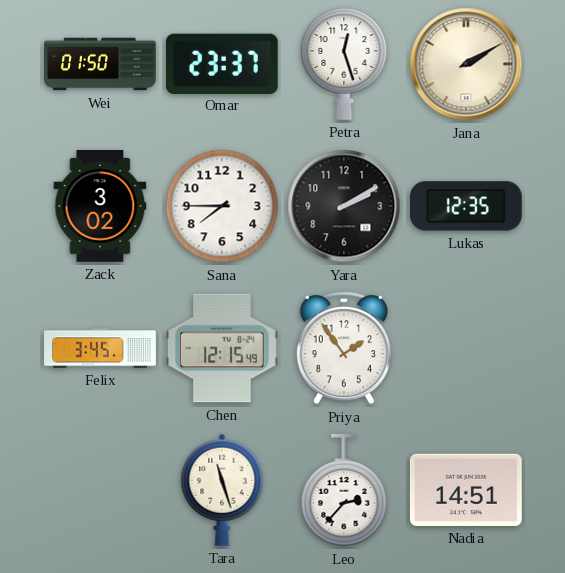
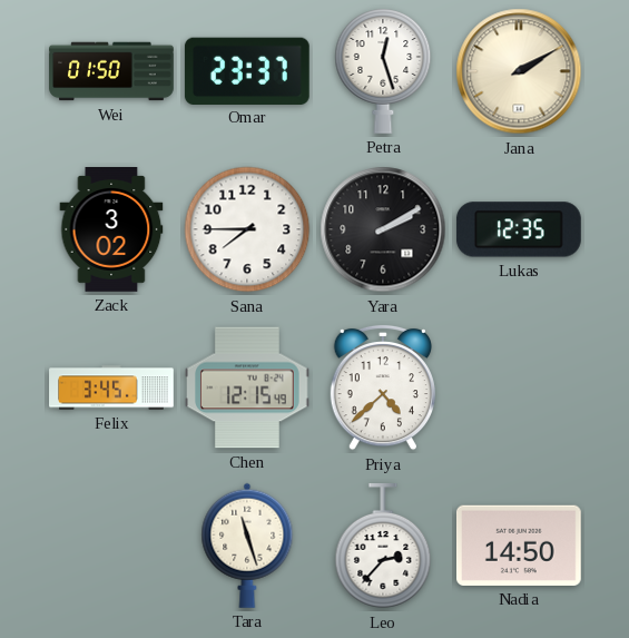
Priya: 1:54 -> 4:38 (383, 387)
Nadia: 14:51 -> 14:50 (519, 546)
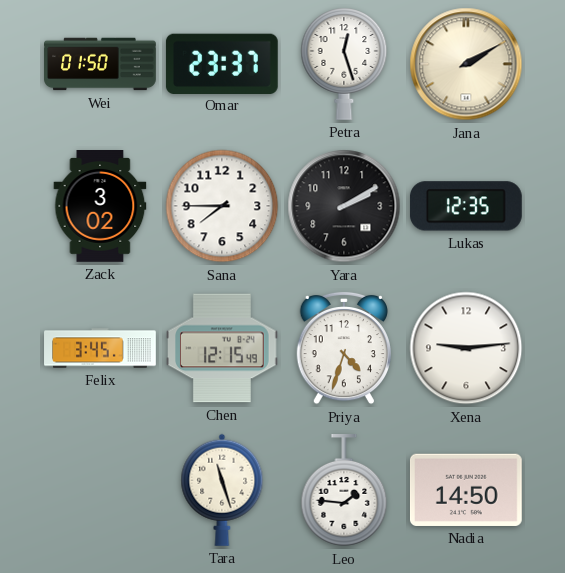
Priya: 4:38 -> 4:33 (344, 348)
Xena: none -> 9:14 (466, 348)
Leo: 2:37 -> 1:46 (344, 491)
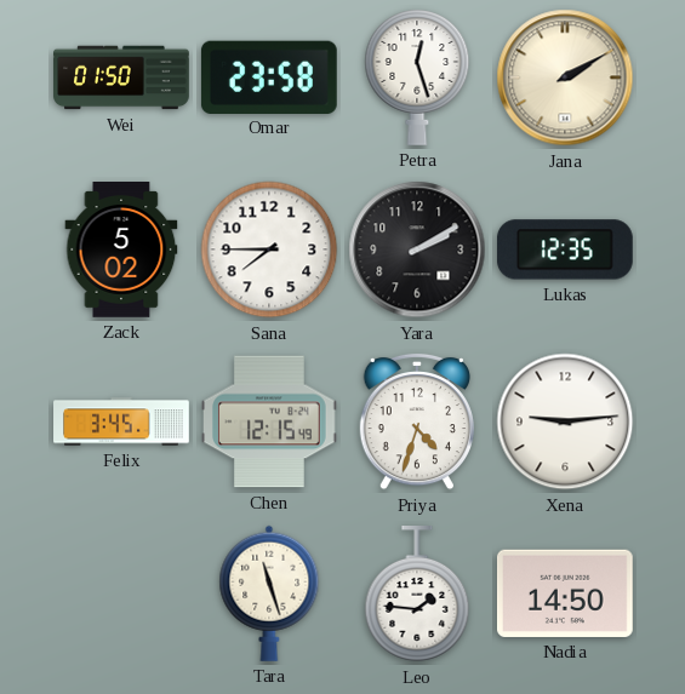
Omar: 23:37 -> 23:58 (269, 76)
Zack: 3:02 -> 5:02 (121, 251)
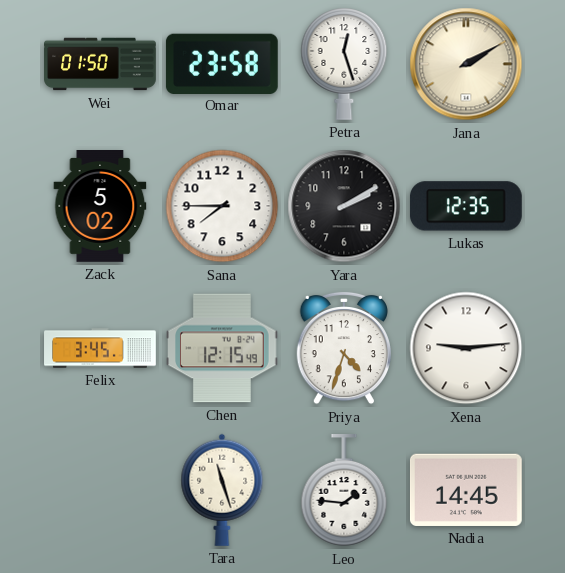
Nadia: 14:50 -> 14:45 (466, 490)
